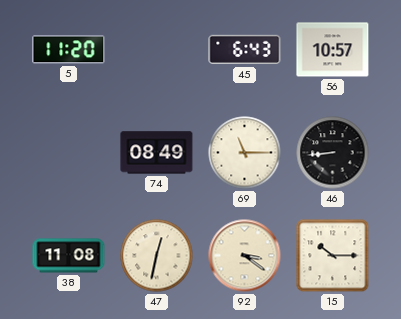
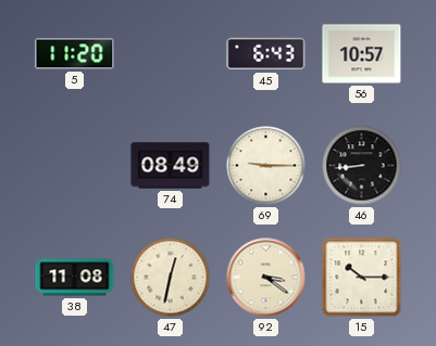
69: 11:15 -> 9:15 (266, 166)
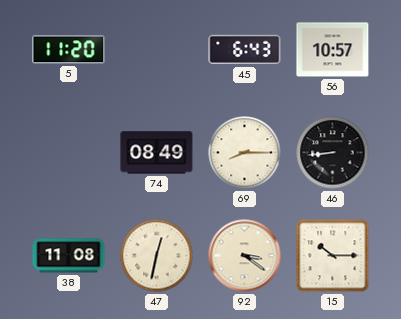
69: 9:15 -> 8:15 (245, 153)
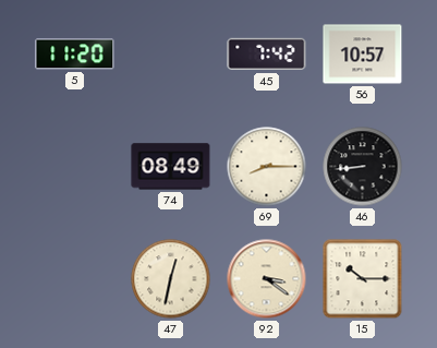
45: 6:43 -> 7:42 (267, 55)
38: 11:08 -> none (69, 256)
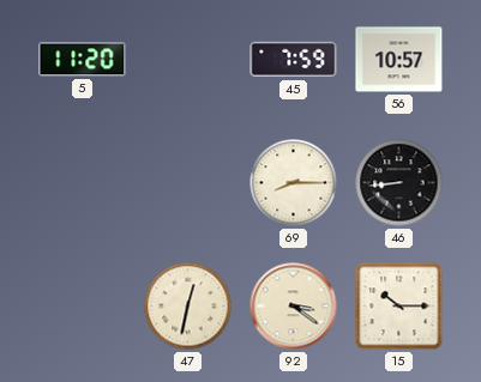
45: 7:42 -> 7:59 (294, 60)
74: 08:49 -> none (171, 167)
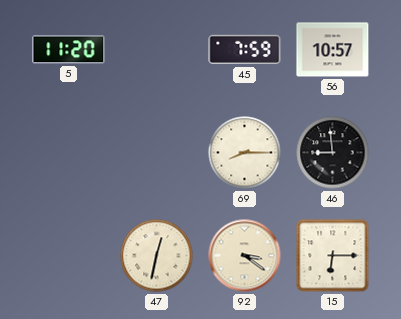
46: 8:44 -> 8:59 (333, 153)
15: 10:15 -> 6:15 (333, 256)
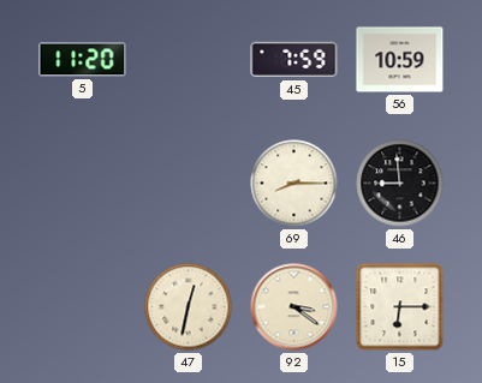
56: 10:57 -> 10:59 (400, 60)
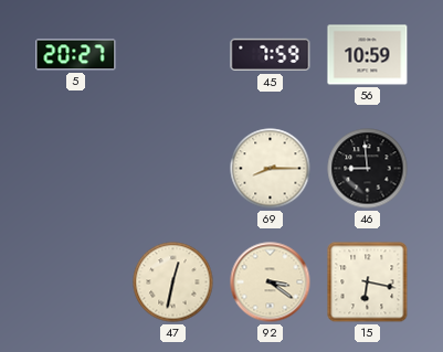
5: 11:20 -> 20:27 (76, 55)
15: 6:15 -> 6:17 (368, 282)
